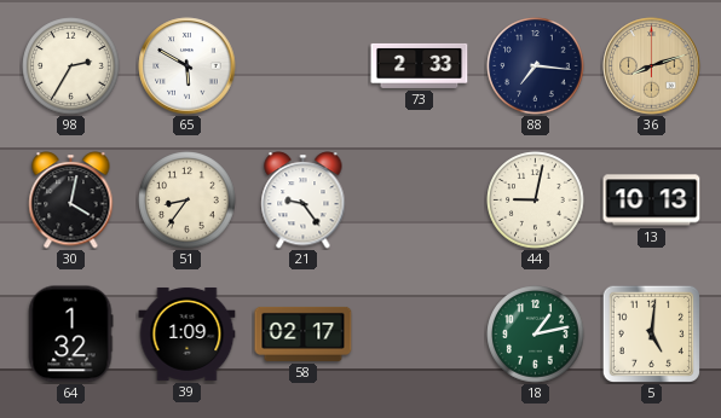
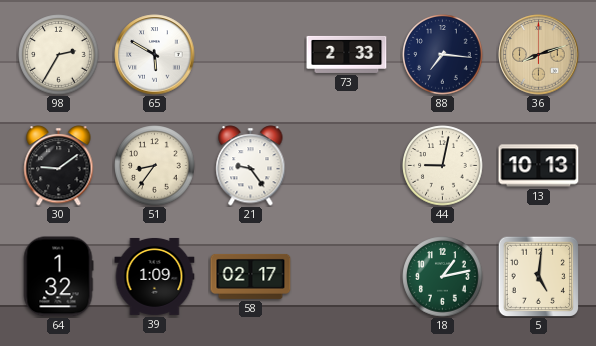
30: 4:02 -> 9:09 (59, 166)
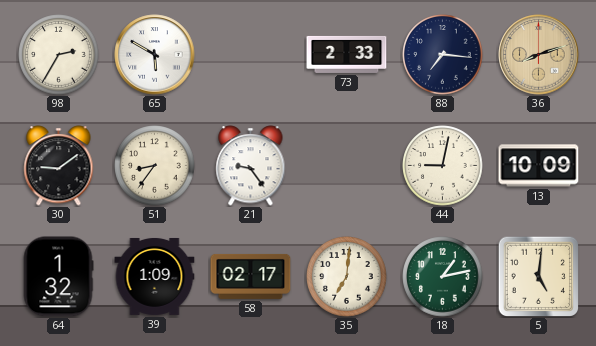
13: 10:13 -> 10:09 (539, 166)
35: none -> 7:01 (347, 277)
